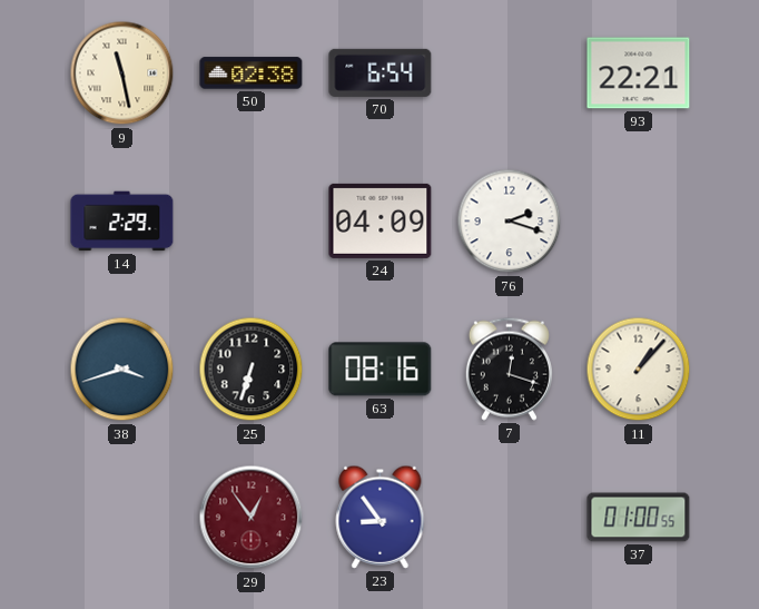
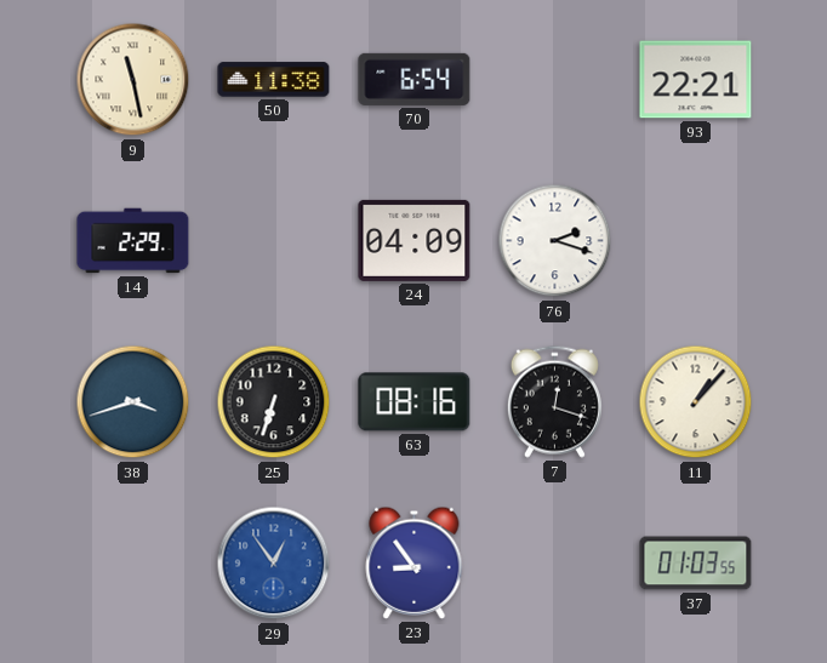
50: 02:38 -> 11:38 (274, 80)
29 dial: burgundy -> blue (274, 564)
37: 01:00 -> 01:03 (696, 564)
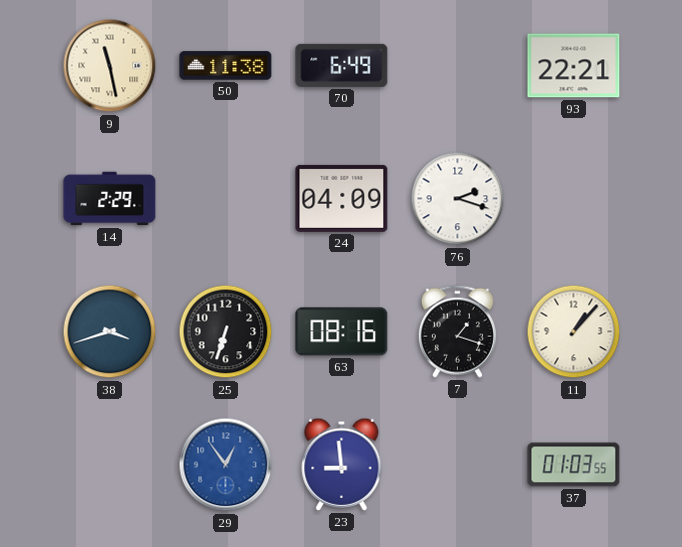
70: 6:54 -> 6:49 (342, 65)
7: 12:18 -> 1:18 (457, 331)
23: 8:54 -> 8:59 (342, 464)
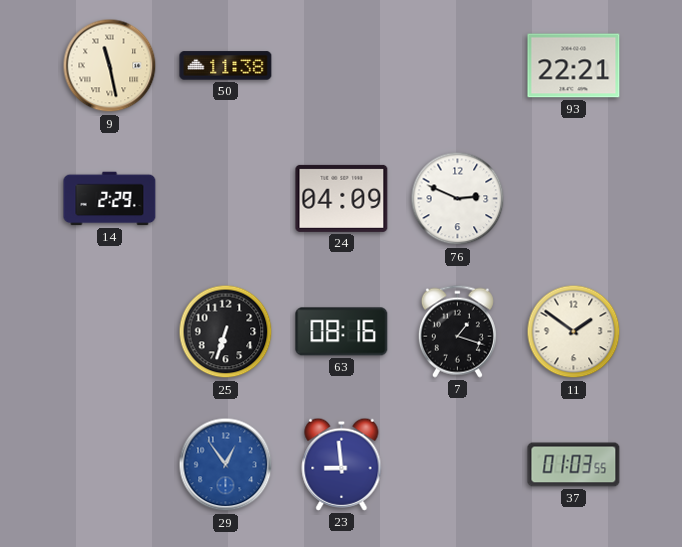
70: 6:49 -> none (342, 65)
76: 2:18 -> 2:49 (458, 199)
38: 3:42 -> none (110, 332)
11: 1:07 -> 1:51 (574, 332)
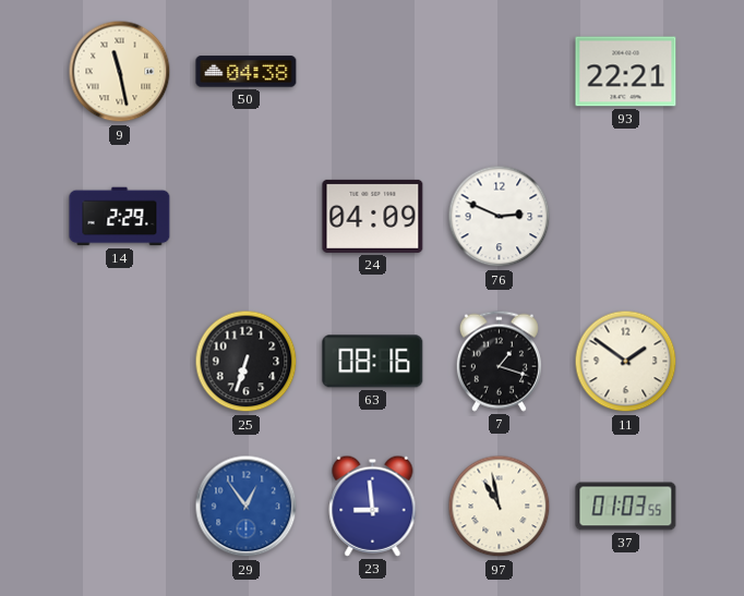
50: 11:38 -> 04:38 (247, 72)
97: none -> 10:58 (500, 507)
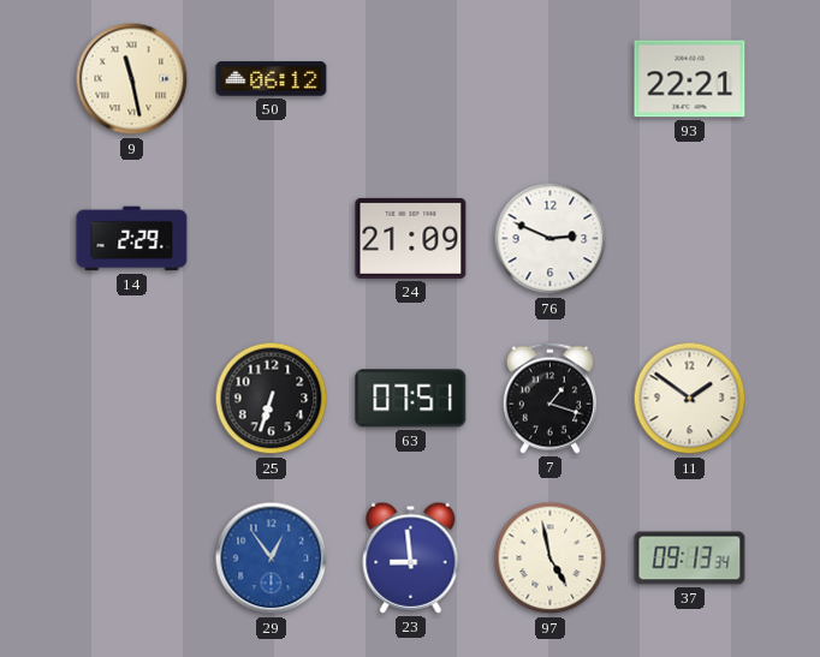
50: 04:38 -> 06:12 (272, 79)
24: 04:09 -> 21:09 (411, 238)
63: 08:16 -> 07:51 (411, 399)
97: 10:58 -> 4:58 (551, 559)
37: 01:03 -> 09:13 (690, 559)
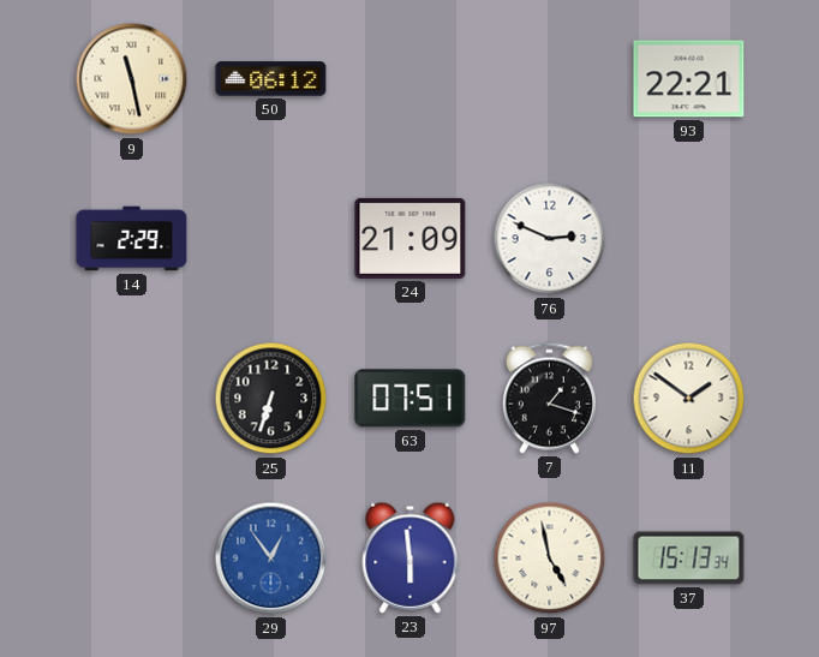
23: 8:59 -> 5:59 (411, 557)
37: 09:13 -> 15:13 (689, 559)
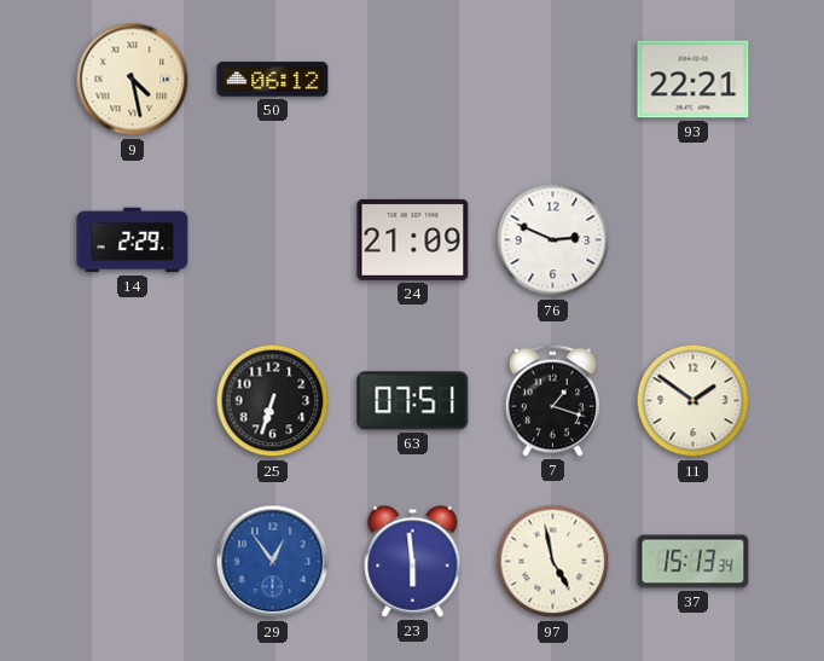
9: 11:28 -> 4:28 (133, 80)
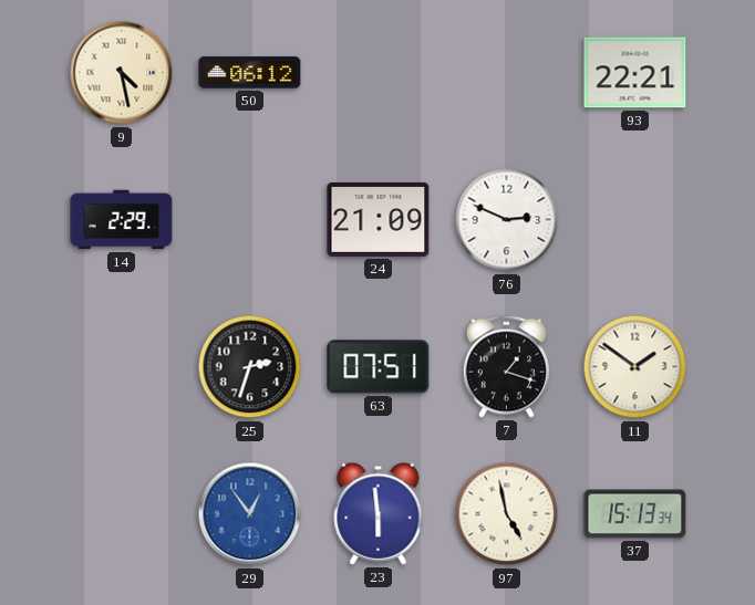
25: 6:33 -> 2:33 (250, 367)
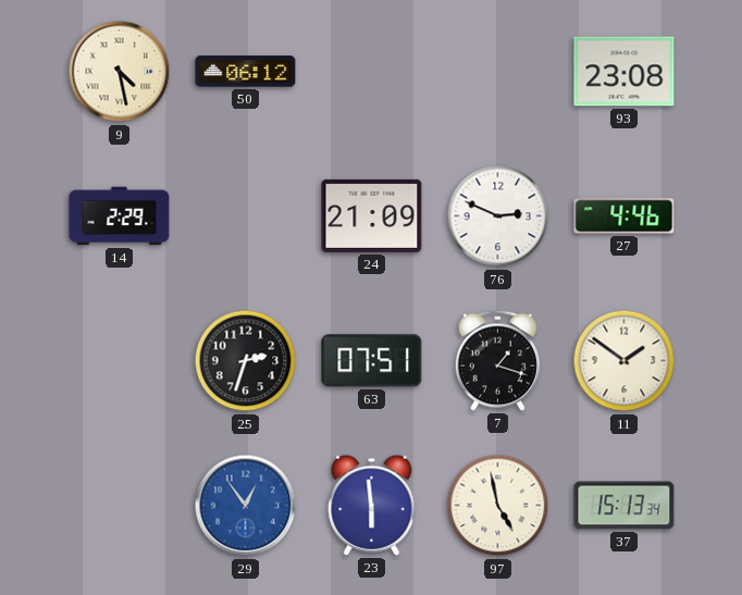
93: 22:21 -> 23:08 (624, 72)
27: none -> 4:46 (624, 216)
